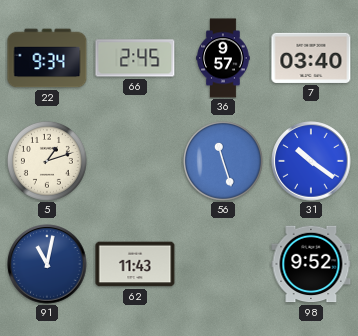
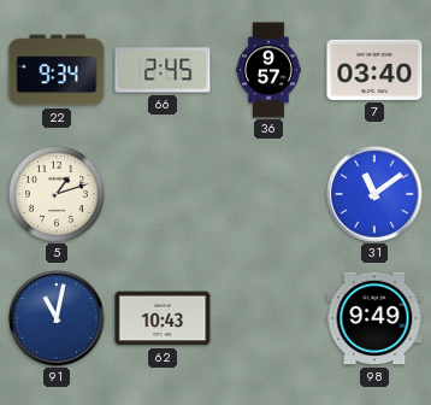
56: 11:27 -> none (223, 161)
31: 10:21 -> 11:09 (374, 194)
62: 11:43 -> 10:43 (163, 318)
98: 9:52 -> 9:49 (374, 318)
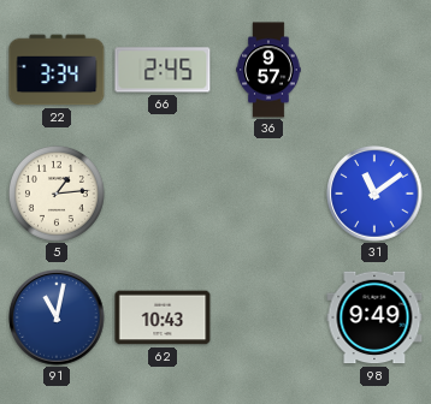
22: 9:34 -> 3:34 (57, 70)
7: 03:40 -> none (374, 70)
5: 1:12 -> 1:14 (57, 194)
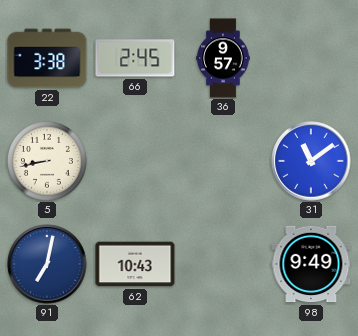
22: 3:34 -> 3:38 (47, 58)
5: 1:14 -> 8:43 (47, 161)
91: 11:02 -> 7:02 (47, 264)
